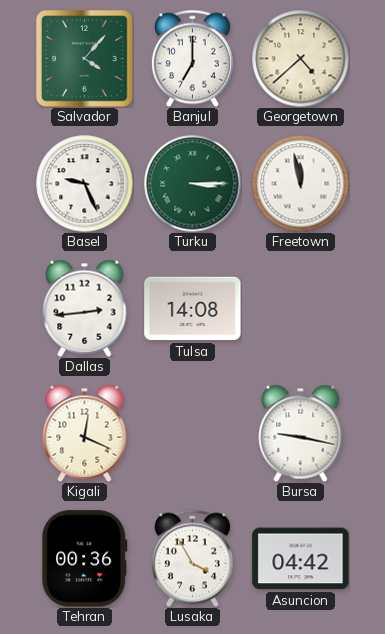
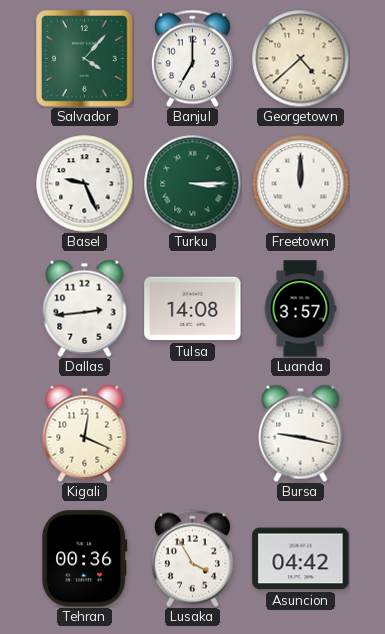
Freetown: 11:58 -> 12:00 (300, 183)
Luanda: none -> 3:57 (300, 309)
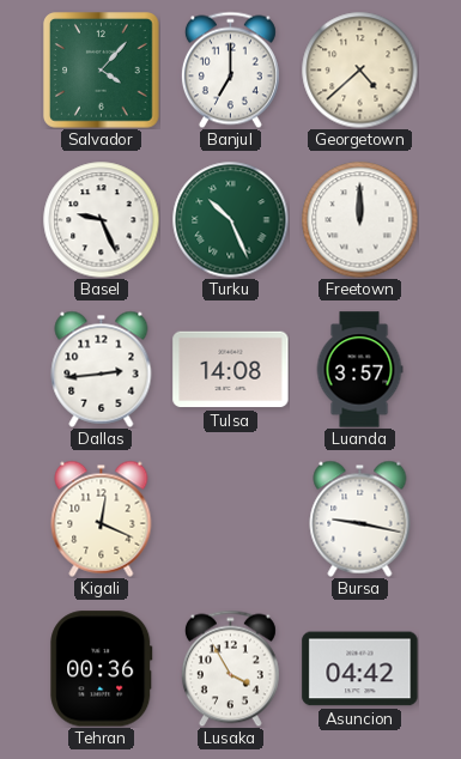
Turku: 3:15 -> 10:26 (230, 219)
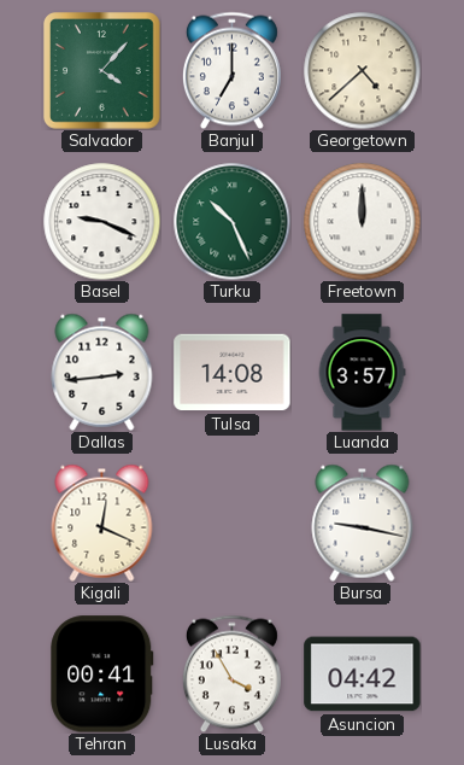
Basel: 9:26 -> 9:19 (101, 221)
Tehran: 00:36 -> 00:41 (102, 675)
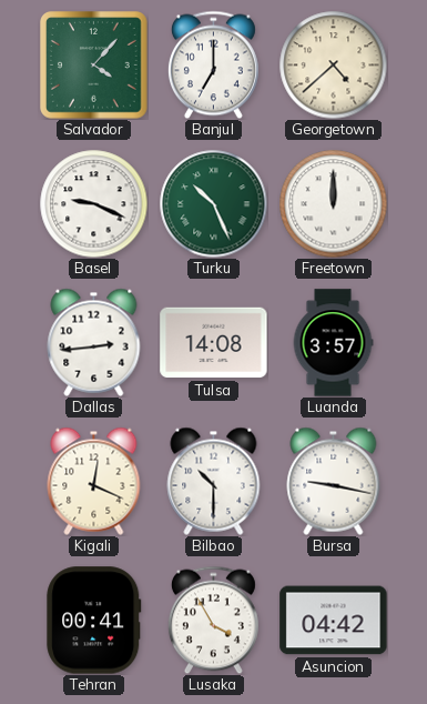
Bilbao: none -> 10:30 (214, 481)
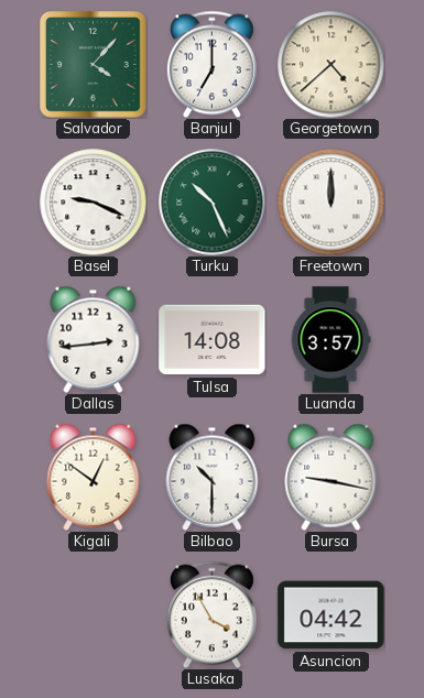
Kigali: 12:19 -> 12:51 (94, 477)
Tehran: 00:41 -> none (94, 621)
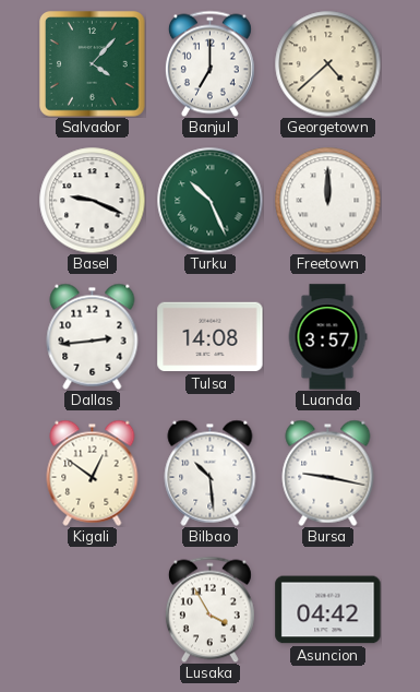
Bilbao: 10:30 -> 10:29 (211, 473)
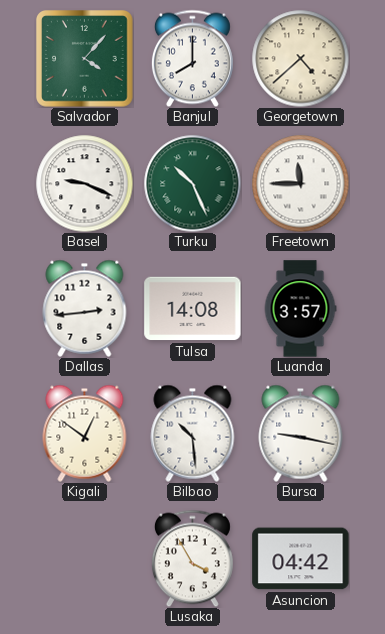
Banjul: 7:00 -> 8:00 (192, 58)
Freetown: 12:00 -> 11:45 (300, 183)
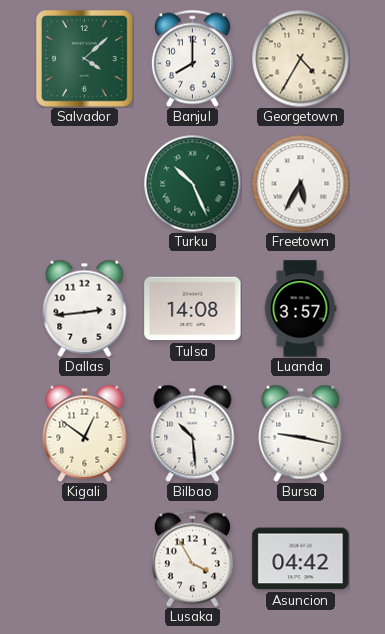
Salvador: 4:07 -> 4:08 (85, 59)
Georgetown: 4:38 -> 4:35 (300, 58)
Basel: 9:19 -> none (84, 183)
Freetown: 11:45 -> 5:35 (300, 183)
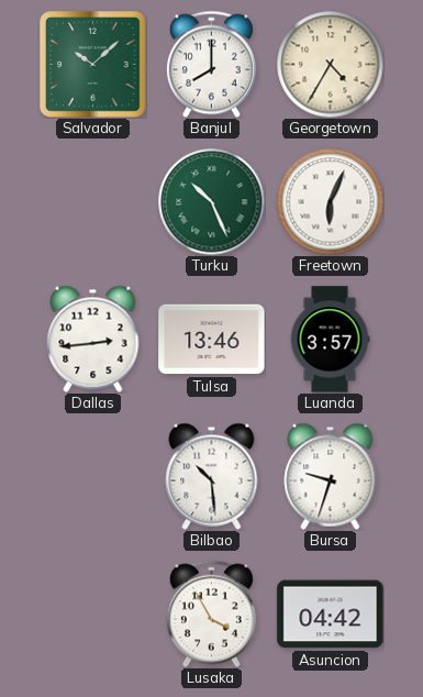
Salvador: 4:08 -> 10:08 (93, 65)
Freetown: 5:35 -> 6:04 (330, 201)
Tulsa: 14:08 -> 13:46 (212, 340)
Kigali: 12:51 -> none (85, 433)
Bursa: 9:17 -> 9:33 (331, 476)
